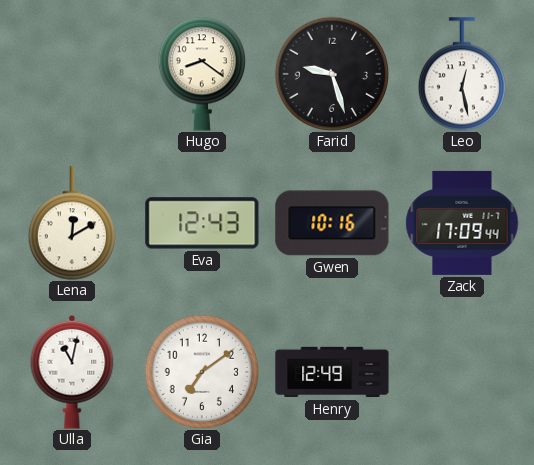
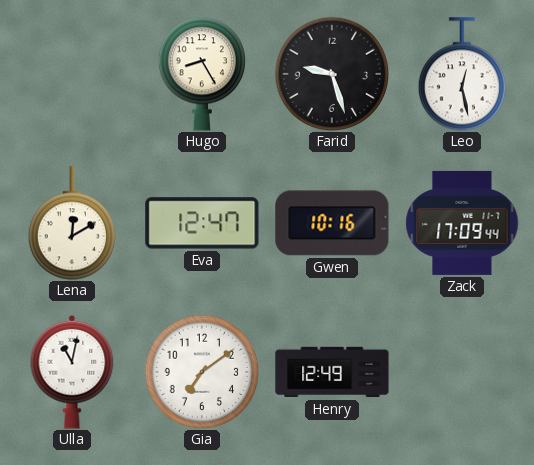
Hugo: 8:21 -> 8:25 (202, 74)
Eva: 12:43 -> 12:47 (202, 223)
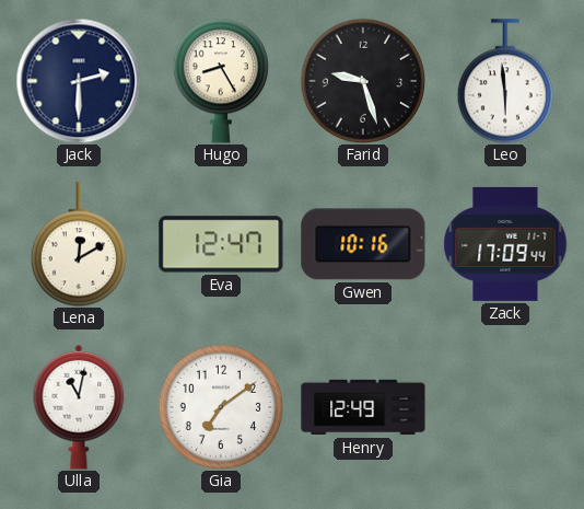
Jack: none -> 2:30 (79, 81)
Leo: 12:28 -> 5:59 (505, 81)
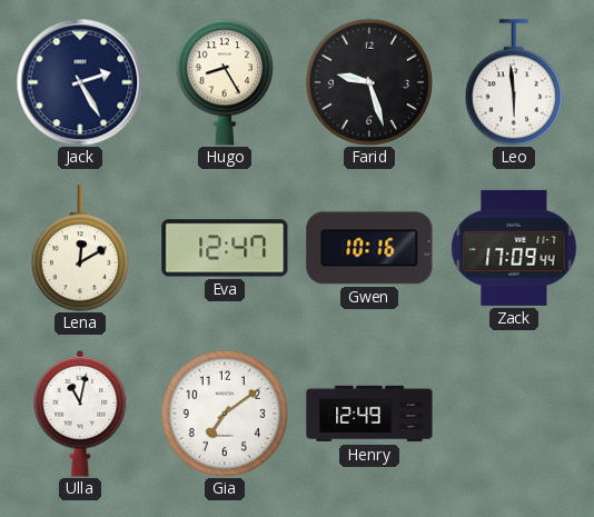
Jack: 2:30 -> 2:25 (80, 82)
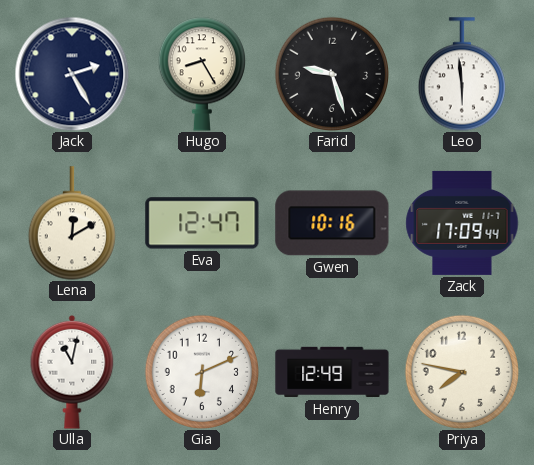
Gia: 7:09 -> 6:11 (201, 371)
Priya: none -> 7:47 (461, 371)
